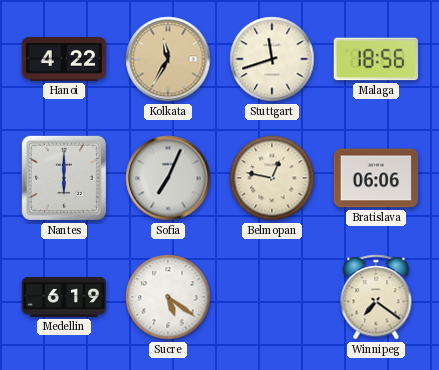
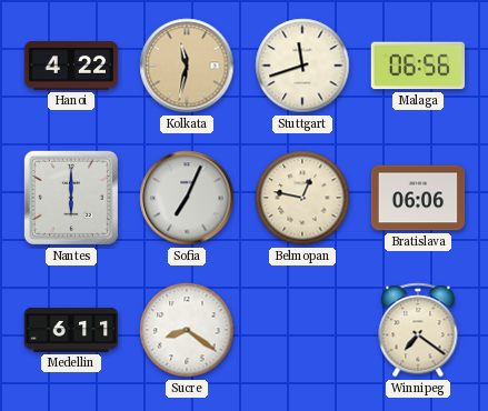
Kolkata: 11:35 -> 11:32 (187, 66)
Malaga: 18:56 -> 06:56 (418, 66)
Medellin: 6:19 -> 6:11 (71, 330)
Sucre: 5:21 -> 8:21 (187, 330)
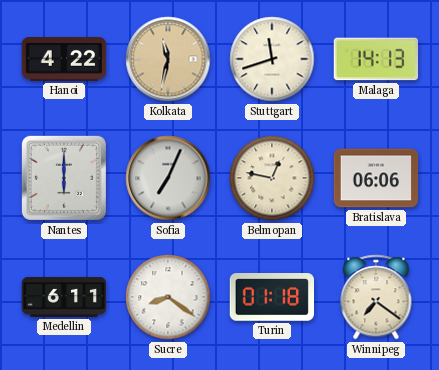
Malaga: 06:56 -> 14:13 (376, 59)
Turin: none -> 01:18 (271, 297)
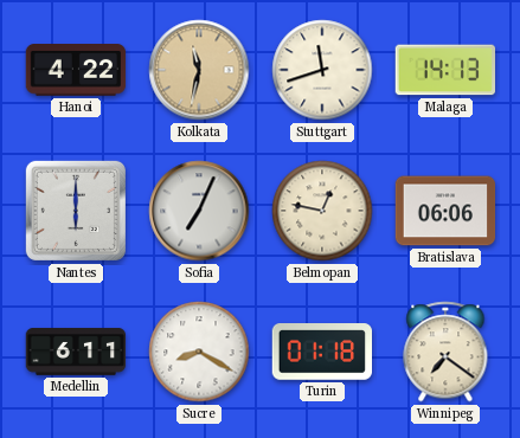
Sucre: 8:21 -> 8:20 (199, 352)
